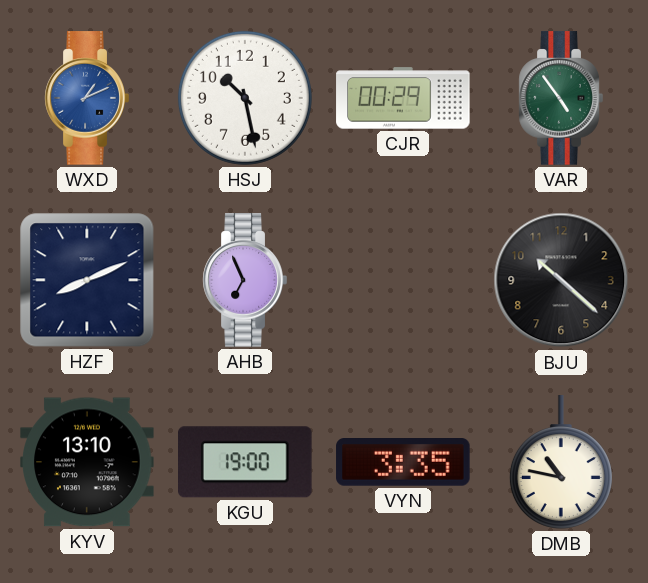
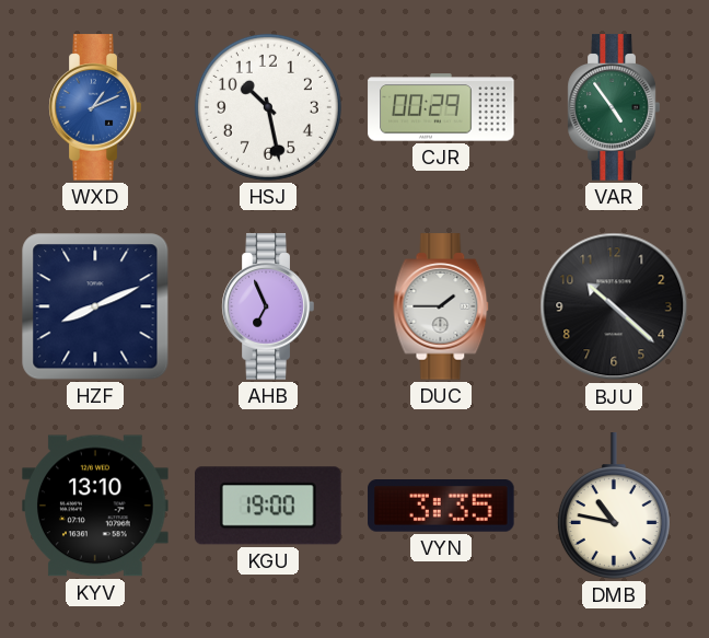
DUC: none -> 1:45 (441, 306)
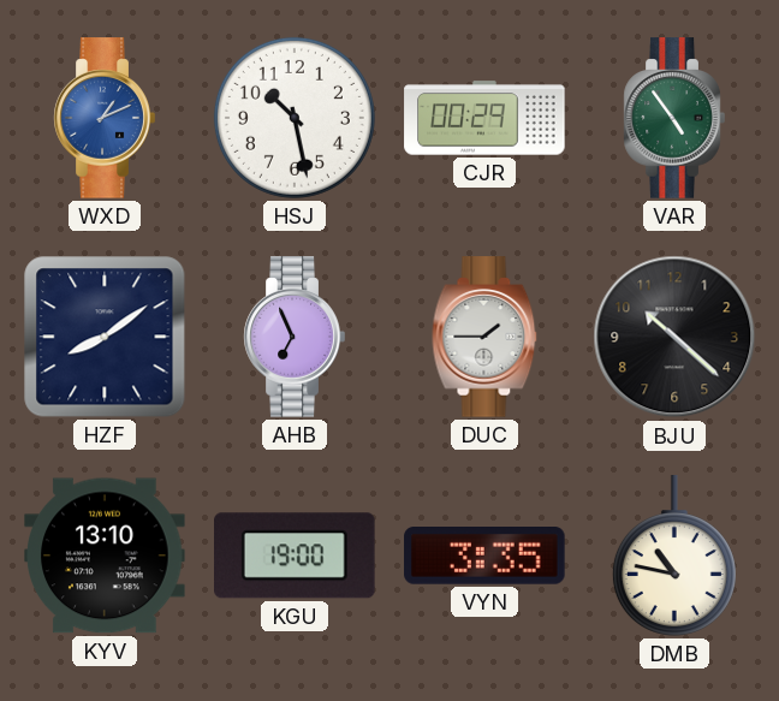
HZF: 8:11 -> 8:09 (105, 337)
